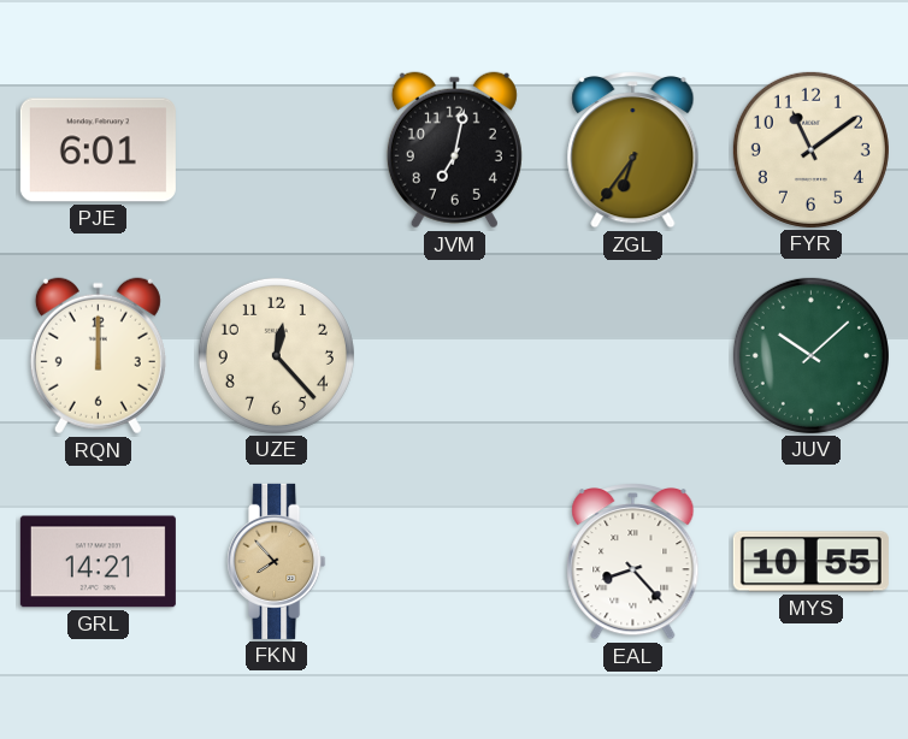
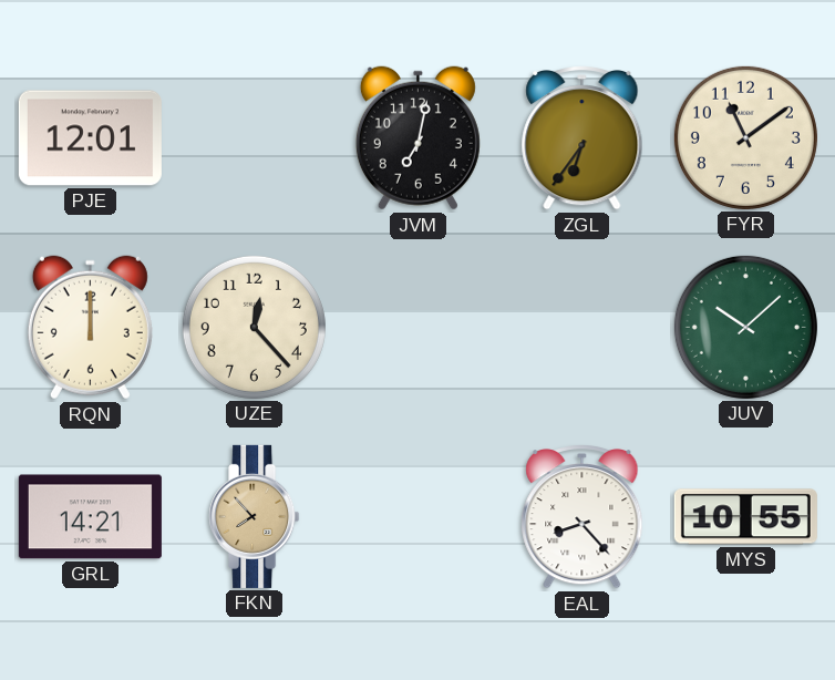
PJE: 6:01 -> 12:01 (90, 138)
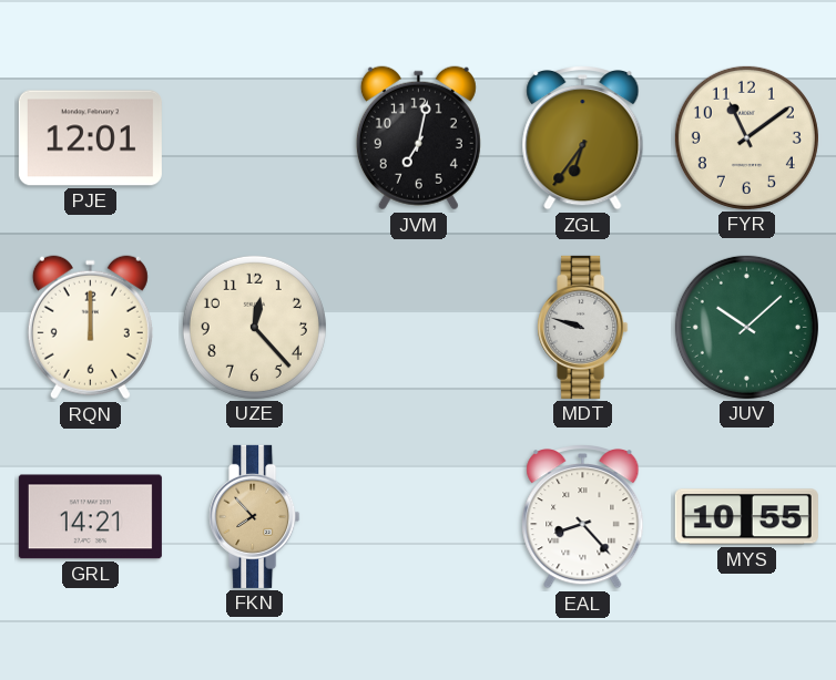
MDT: none -> 9:48 (583, 327)
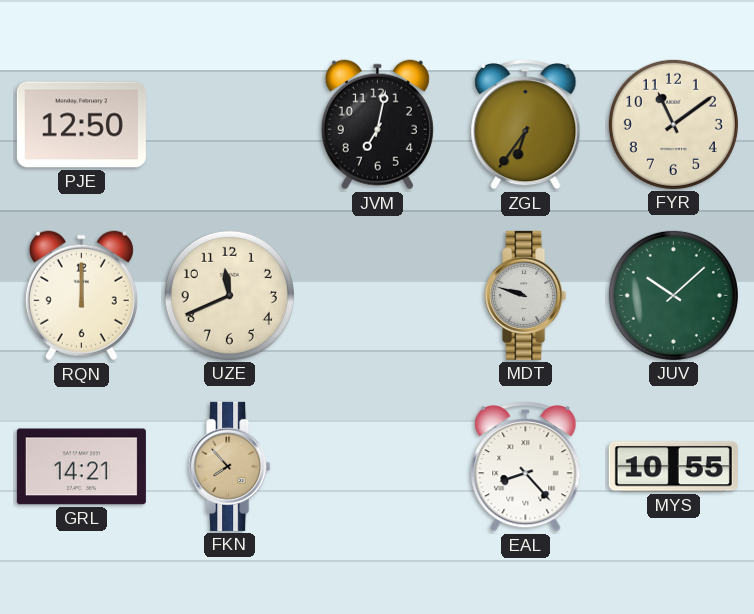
PJE: 12:01 -> 12:50 (81, 125)
UZE: 12:23 -> 11:41 (229, 295)
